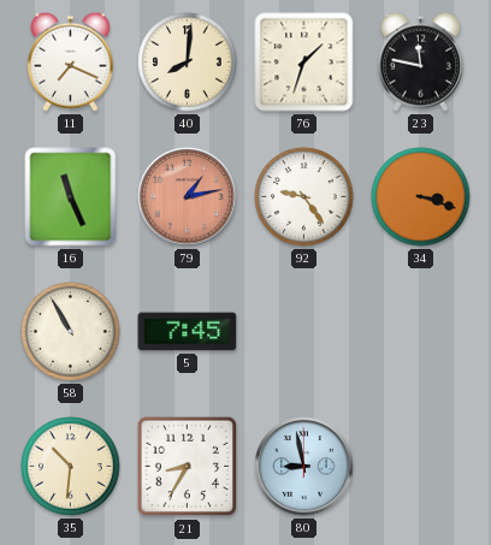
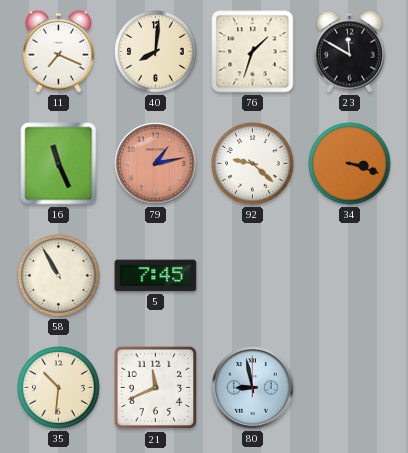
23: 11:47 -> 11:50 (349, 51)
92: 9:24 -> 9:22 (253, 164)
21: 8:35 -> 11:41 (156, 388)
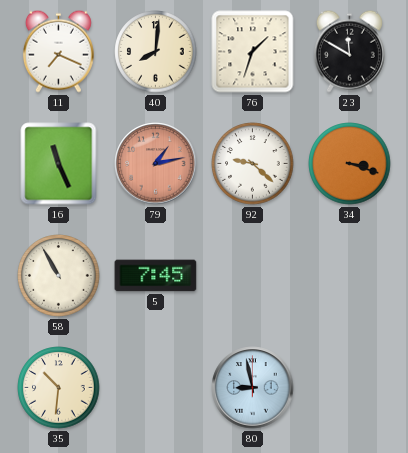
21: 11:41 -> none (156, 388)
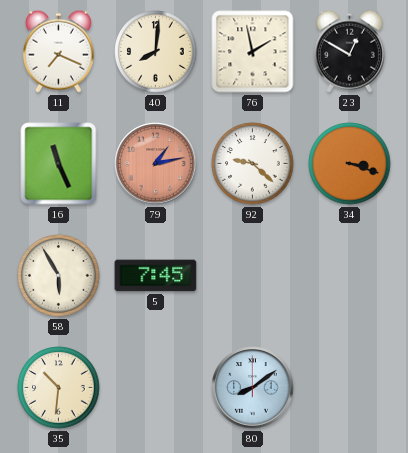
76: 1:33 -> 1:58 (253, 52)
23: 11:50 -> 12:50 (349, 51)
58: 10:55 -> 5:55 (59, 276)
80: 8:58 -> 8:09 (253, 388)
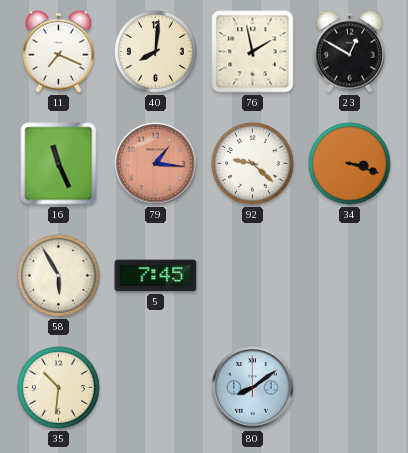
79: 1:13 -> 1:16 (156, 164)
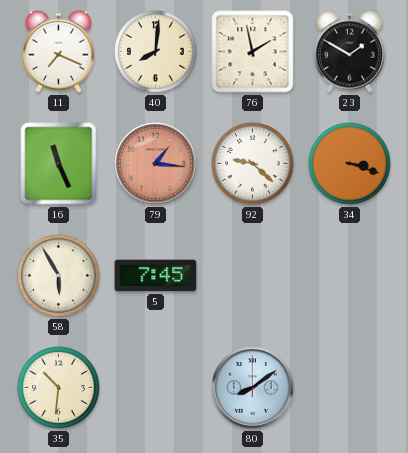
23: 12:50 -> 1:50 (349, 51)
